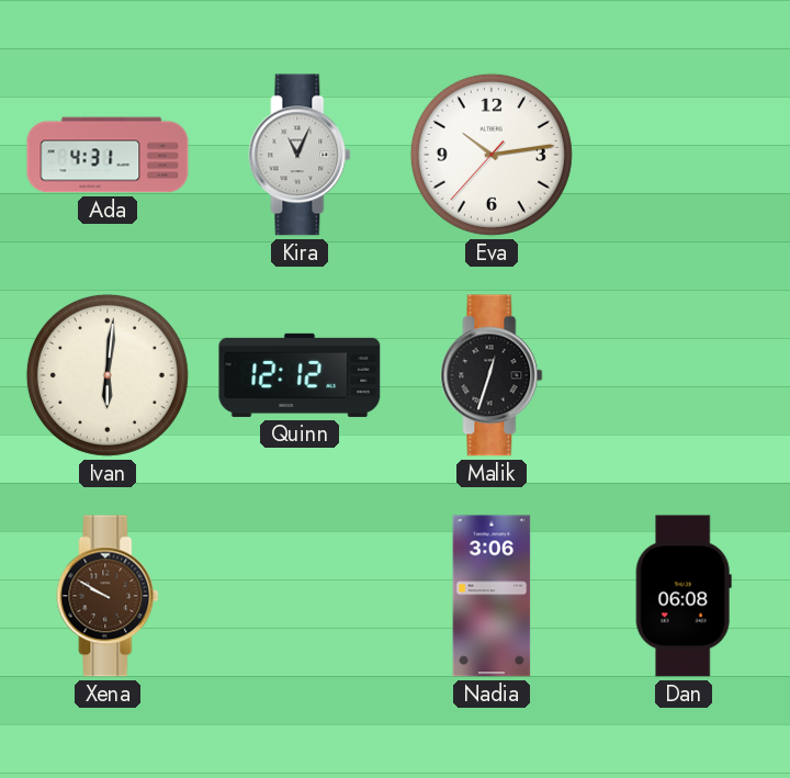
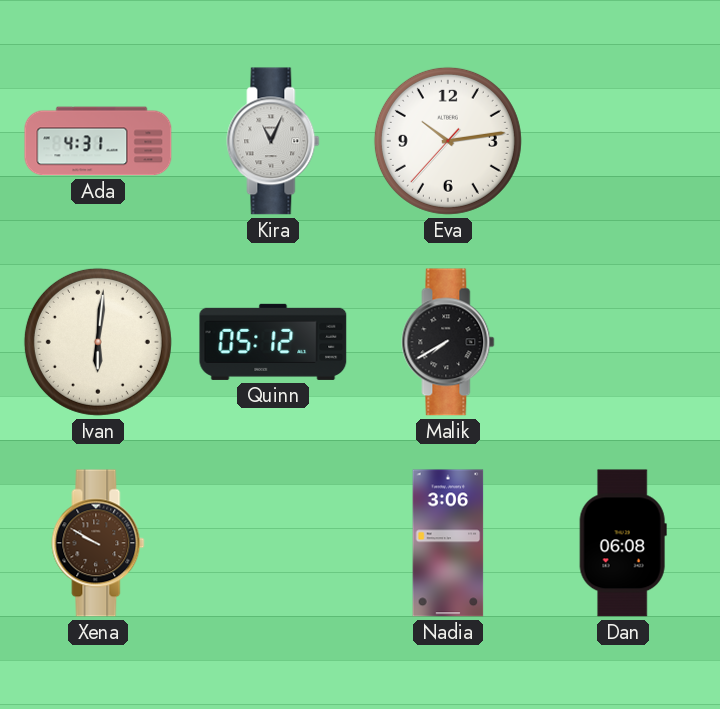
Quinn: 12:12 -> 05:12 (273, 342)
Malik: 12:33 -> 7:40 (448, 342)
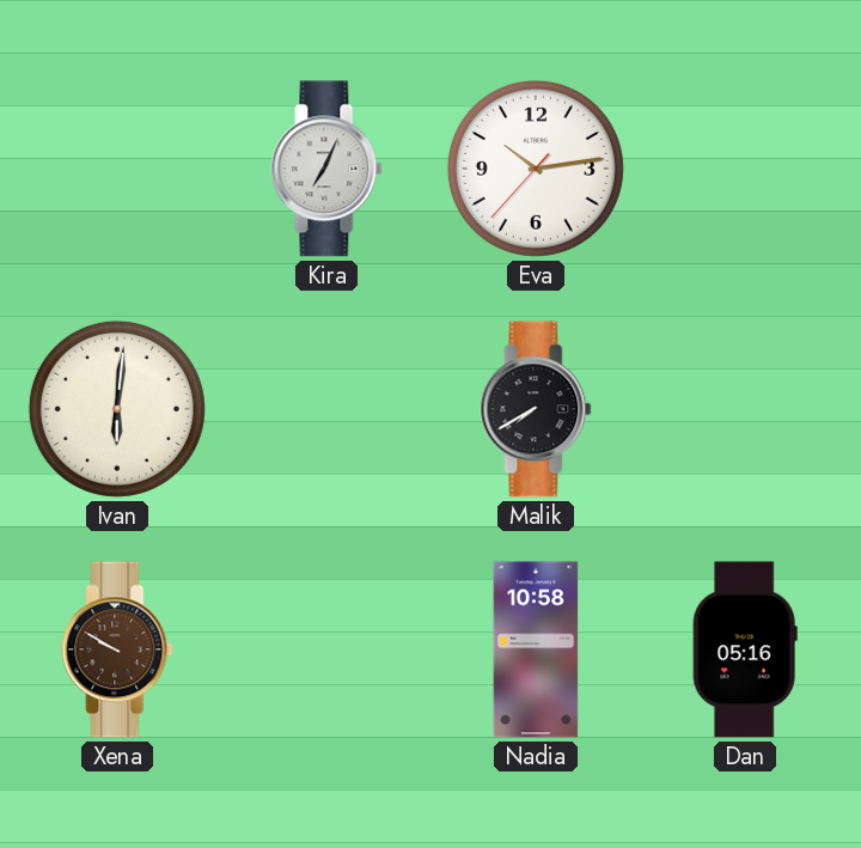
Ada: 4:31 -> none (98, 141)
Kira: 11:04 -> 7:04 (326, 169)
Quinn: 05:12 -> none (273, 342)
Nadia: 3:06 -> 10:58 (536, 649)
Dan: 06:08 -> 05:16 (745, 649)
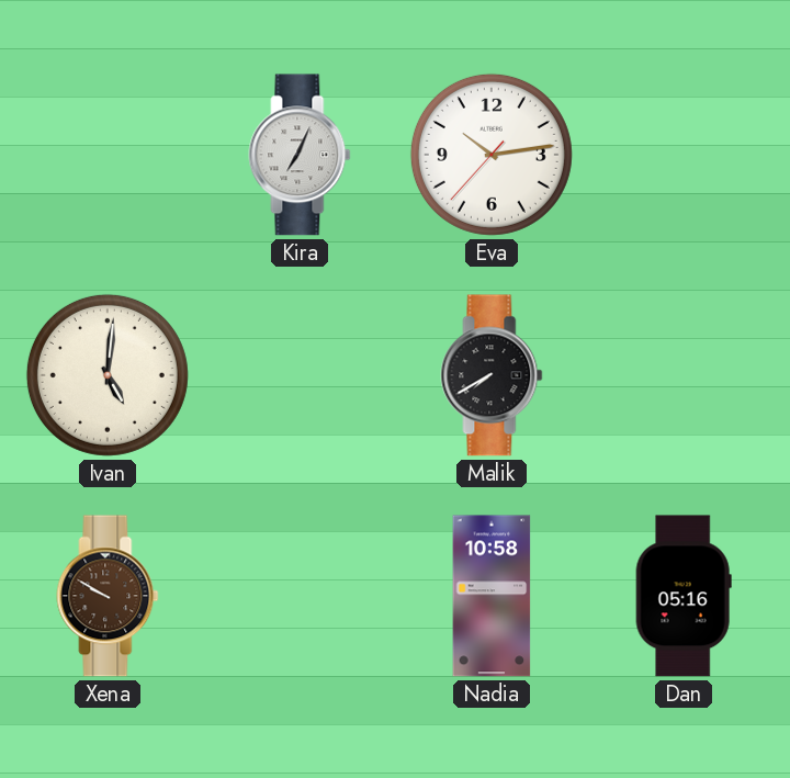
Ivan: 6:01 -> 5:01 (108, 375)
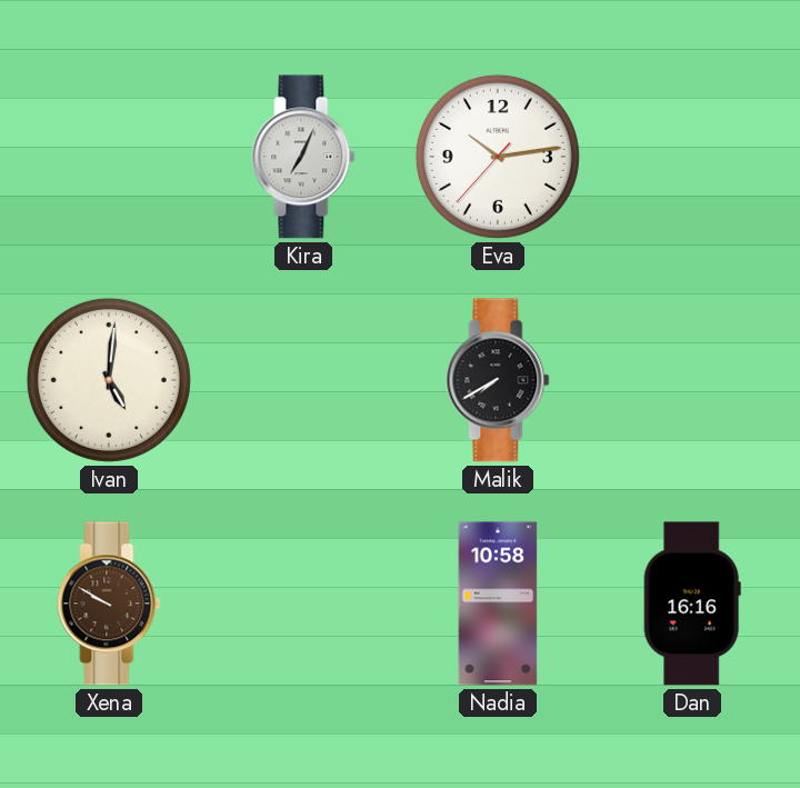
Dan: 05:16 -> 16:16 (692, 604)
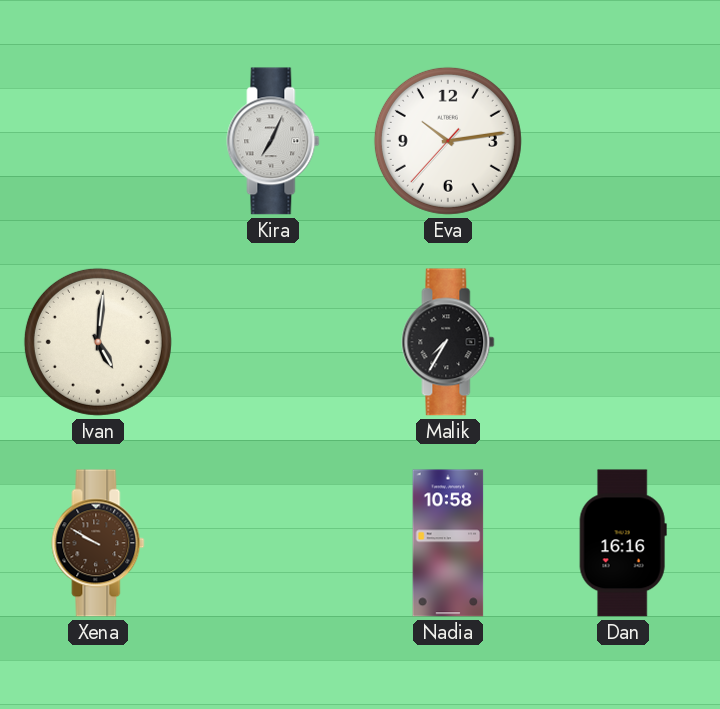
Malik: 7:40 -> 7:35 (448, 342)
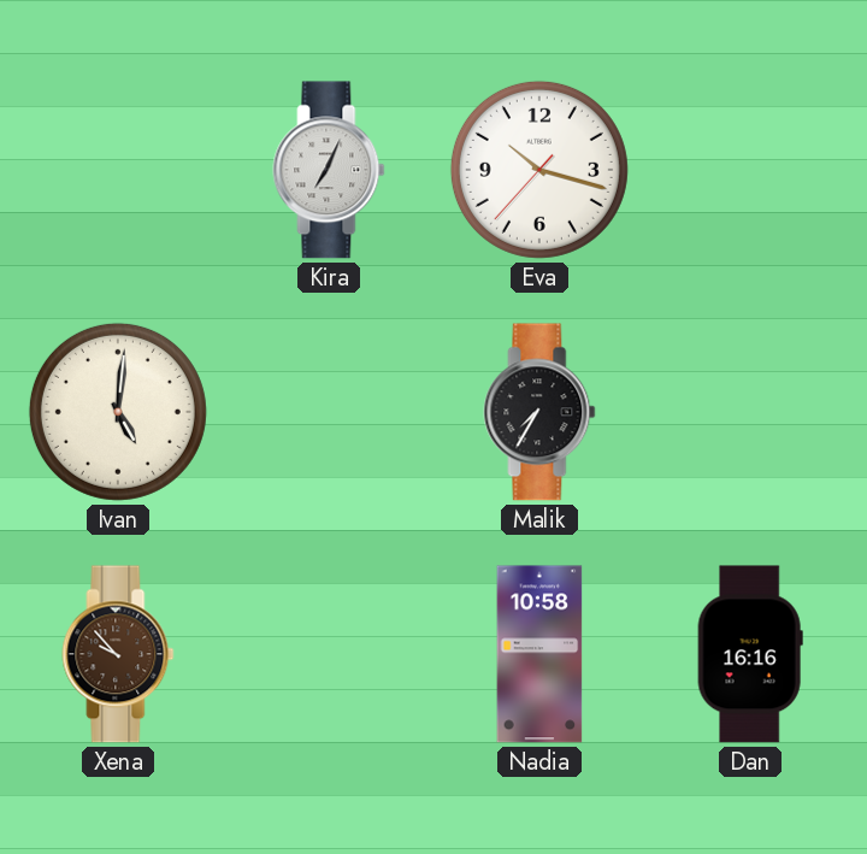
Eva: 10:13 -> 10:17 (539, 170)
Xena: 9:50 -> 9:53 (118, 654)
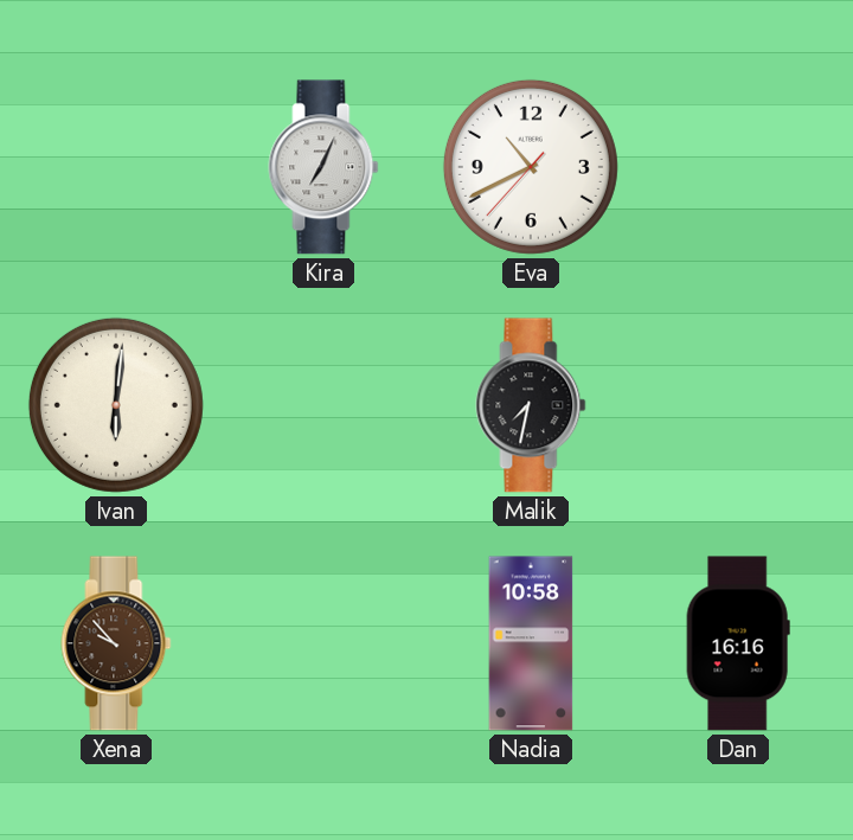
Eva: 10:17 -> 10:40 (531, 167)
Ivan: 5:01 -> 6:01 (116, 405)
Malik: 7:35 -> 7:32 (531, 405)
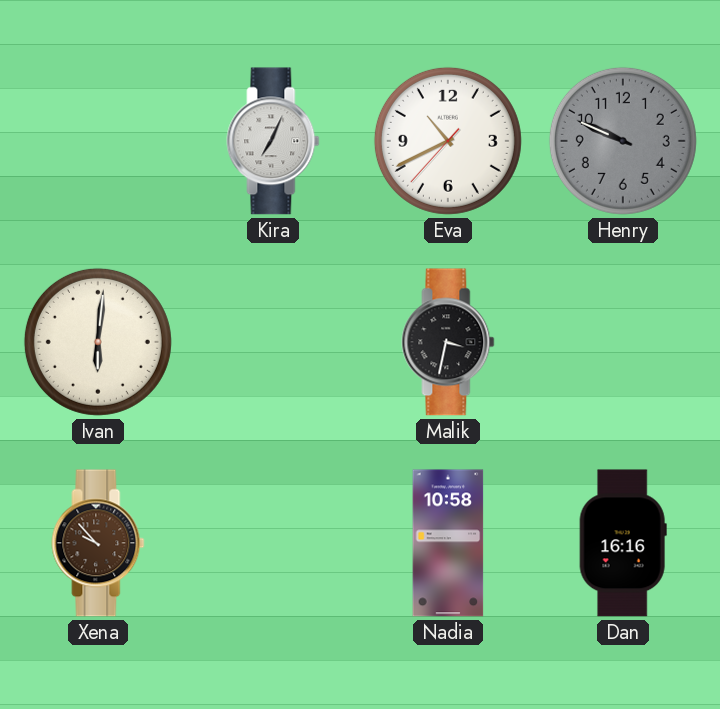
Henry: none -> 9:49 (623, 141)
Malik: 7:32 -> 3:32 (448, 342)
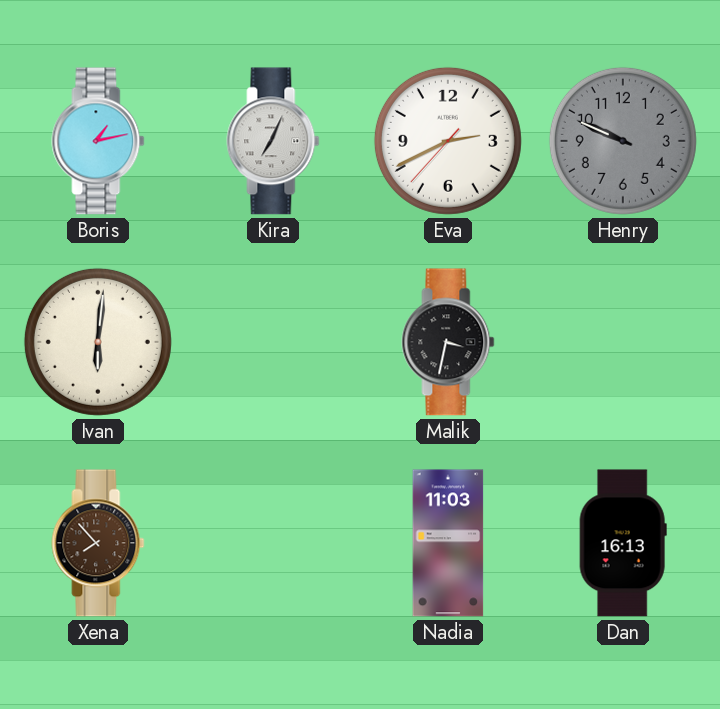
Boris: none -> 1:13 (98, 141)
Eva: 10:40 -> 2:40 (448, 141)
Xena: 9:53 -> 7:53 (98, 543)
Nadia: 10:58 -> 11:03 (448, 543)
Dan: 16:16 -> 16:13 (623, 543)
